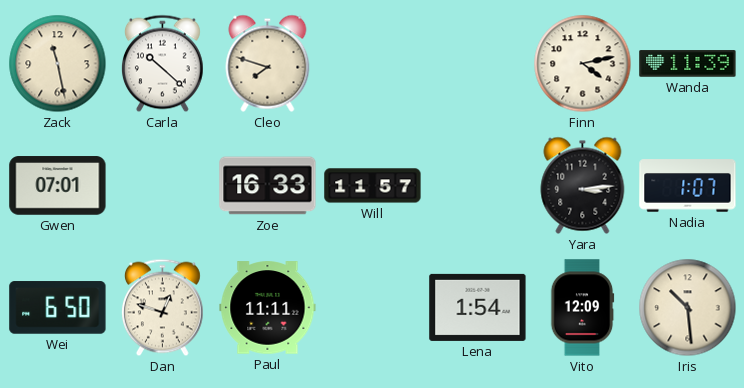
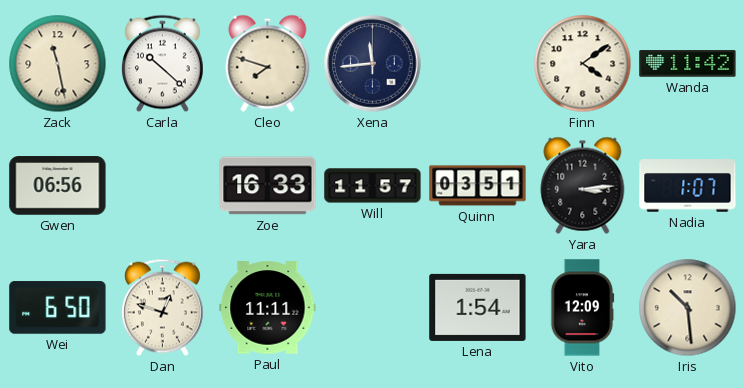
Xena: none -> 11:44 (373, 64)
Finn: 4:13 -> 4:09 (583, 64)
Wanda: 11:39 -> 11:42 (688, 64)
Gwen: 07:01 -> 06:56 (58, 186)
Quinn: none -> 03:51 (478, 186)
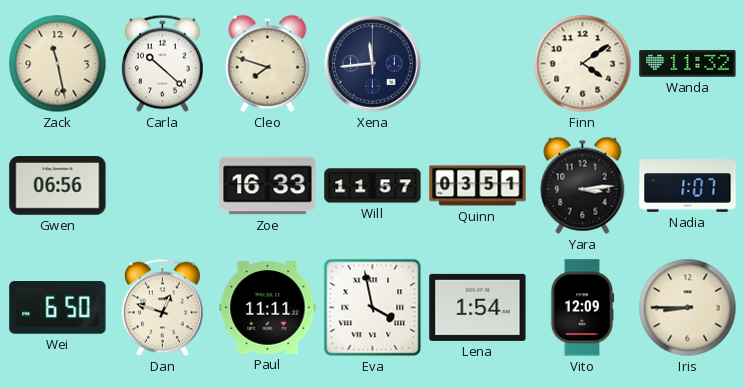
Wanda: 11:42 -> 11:32 (688, 64)
Eva: none -> 3:58 (373, 308)
Iris: 10:29 -> 8:45 (688, 308)
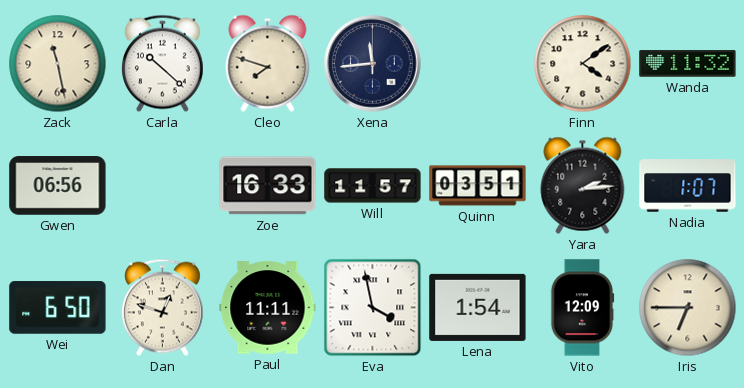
Yara: 3:14 -> 2:14 (583, 185)
Iris: 8:45 -> 6:45 (688, 308)
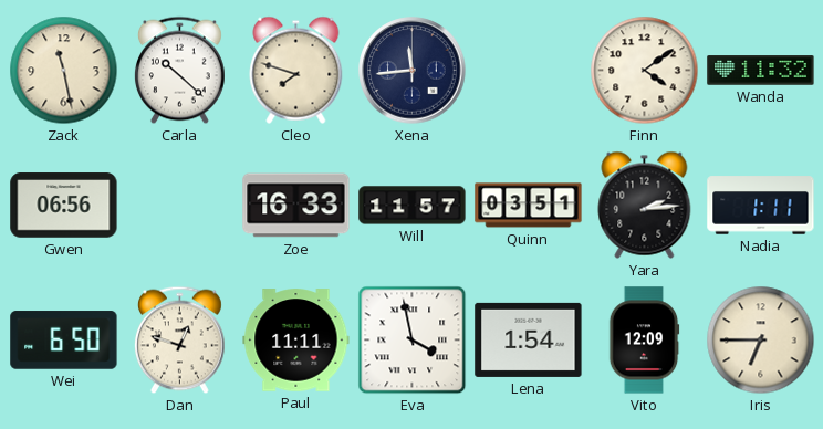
Nadia: 1:07 -> 1:11 (761, 206)
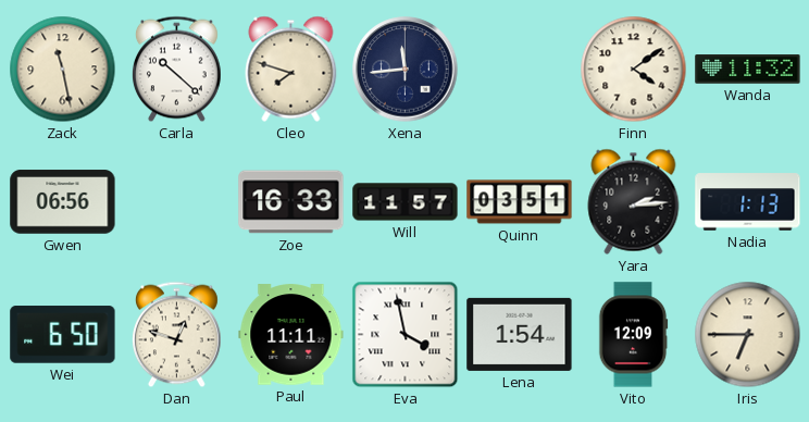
Nadia: 1:11 -> 1:13 (748, 202)
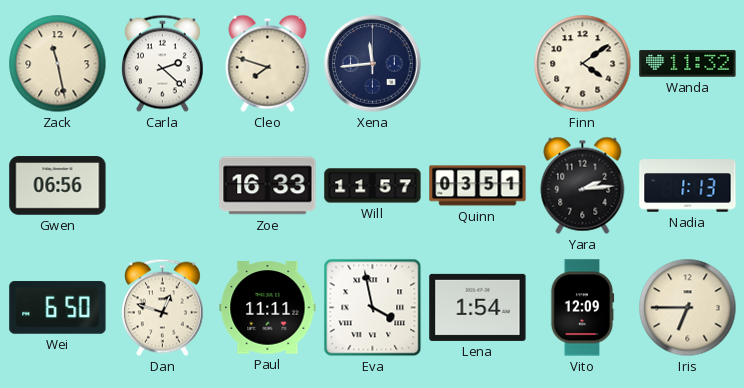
Carla: 10:22 -> 2:22 (162, 64)
